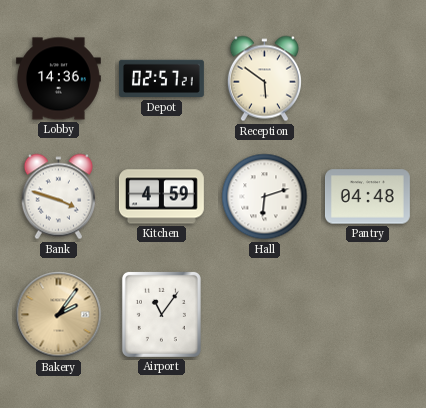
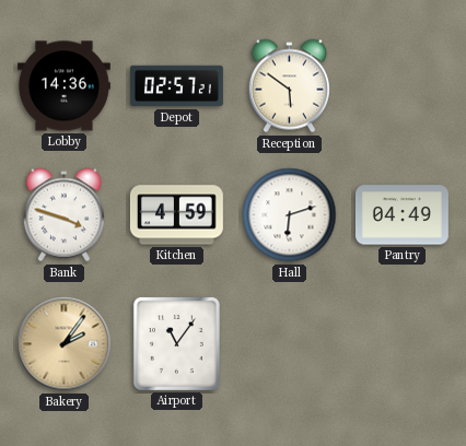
Pantry: 04:48 -> 04:49 (401, 215)
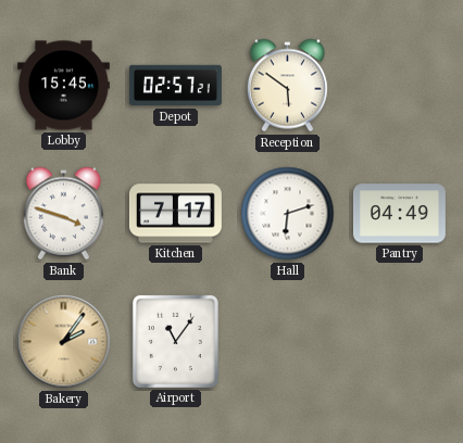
Lobby: 14:36 -> 15:45 (63, 86)
Kitchen: 4:59 -> 7:17 (175, 214)
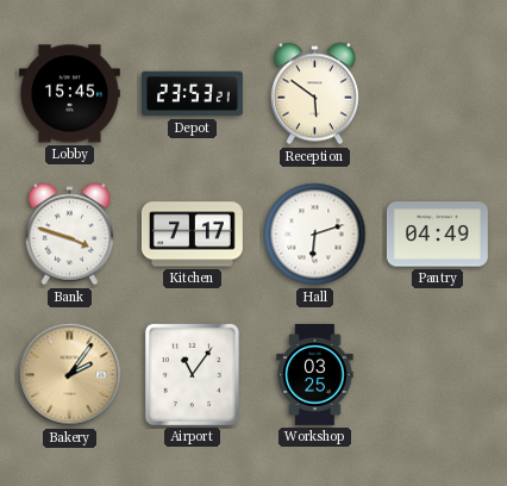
Depot: 02:57 -> 23:53 (192, 94)
Workshop: none -> 03:25 (315, 374)
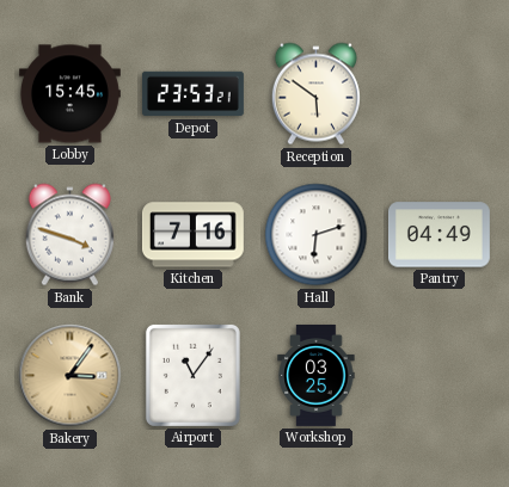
Kitchen: 7:17 -> 7:16 (192, 235)
Bakery: 2:06 -> 3:06 (70, 376)
